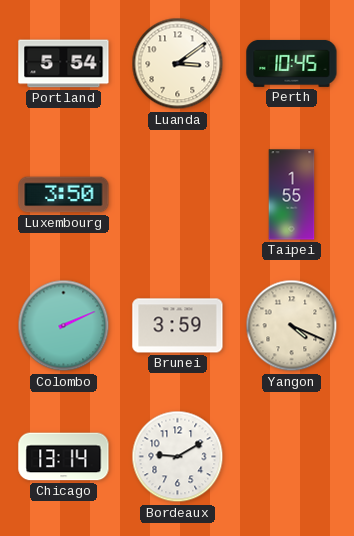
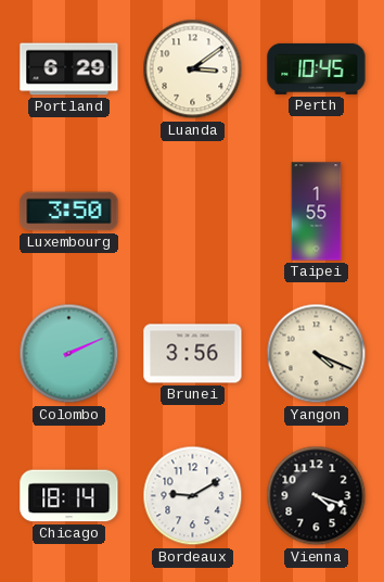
Portland: 5:54 -> 6:29 (69, 69)
Brunei: 3:59 -> 3:56 (193, 354)
Chicago: 13:14 -> 18:14 (69, 496)
Vienna: none -> 4:18 (317, 496)
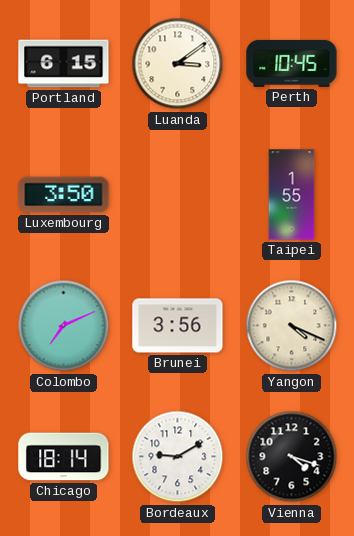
Portland: 6:29 -> 6:15 (64, 64)
Colombo: 2:11 -> 7:11 (64, 326)
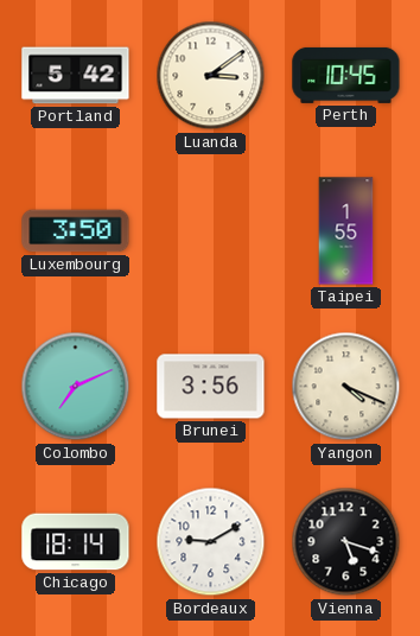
Portland: 6:15 -> 5:42 (76, 76)
Vienna: 4:18 -> 5:18 (346, 542)
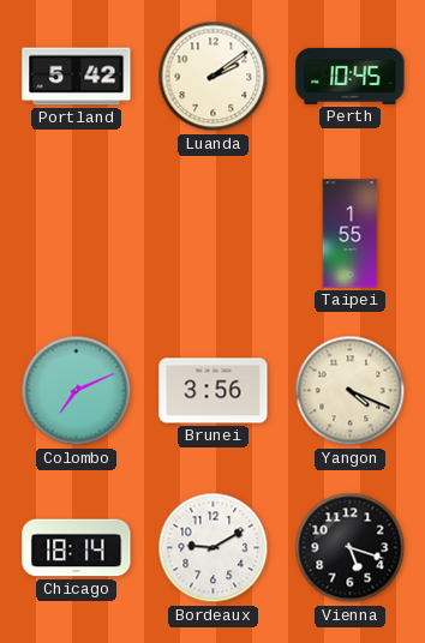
Luanda: 3:09 -> 2:09 (214, 77)
Luxembourg: 3:50 -> none (76, 231)
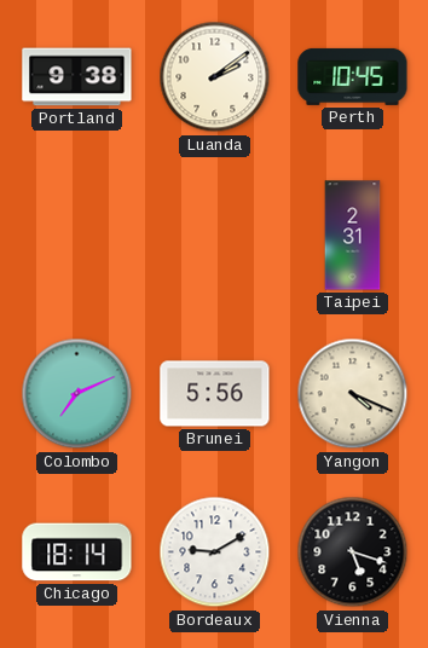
Portland: 5:42 -> 9:38 (77, 77)
Taipei: 1:55 -> 2:31 (353, 236)
Brunei: 3:56 -> 5:56 (215, 394)
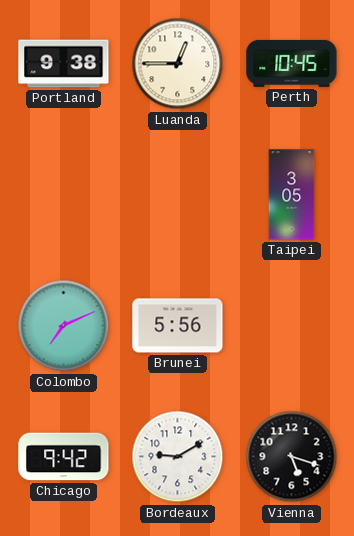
Luanda: 2:09 -> 12:45 (178, 64)
Taipei: 2:31 -> 3:05 (292, 195)
Yangon: 4:19 -> none (353, 394)
Chicago: 18:14 -> 9:42 (64, 457)
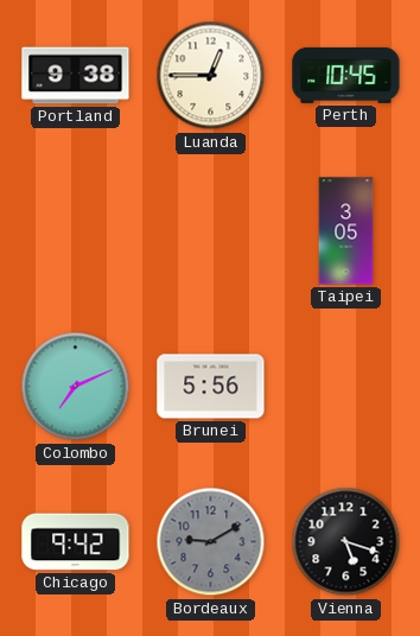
Bordeaux dial: white -> grey (211, 542)
